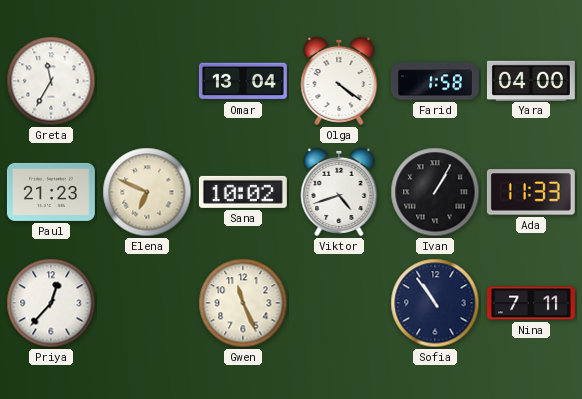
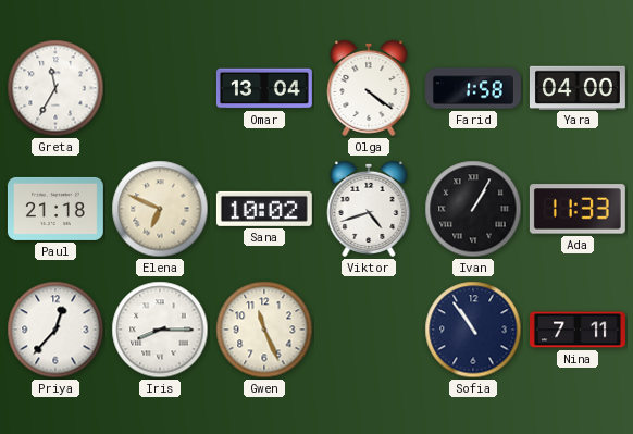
Paul: 21:23 -> 21:18 (55, 209)
Iris: none -> 8:15 (160, 330)
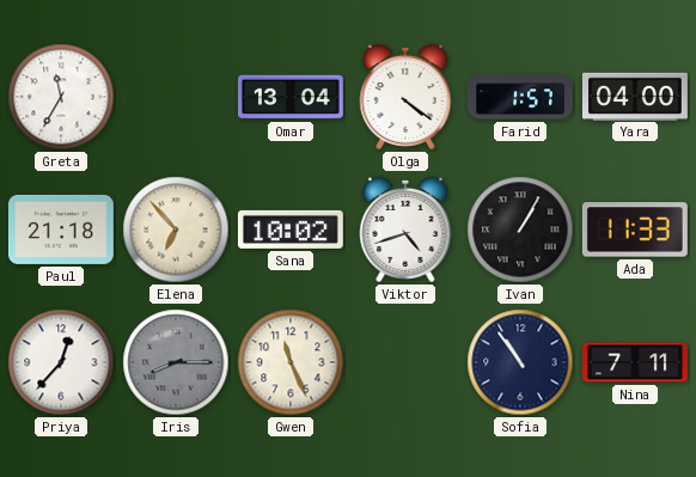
Farid: 1:58 -> 1:57 (521, 97)
Elena: 6:49 -> 6:53 (176, 230)
Iris dial: white -> grey (176, 362)
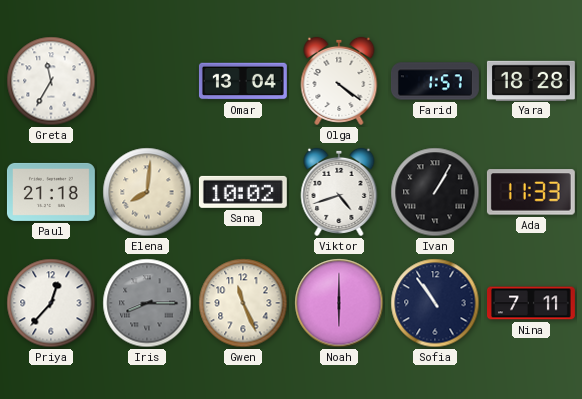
Yara: 04:00 -> 18:28 (531, 80)
Elena: 6:53 -> 8:01 (147, 192)
Noah: none -> 6:00 (339, 303)
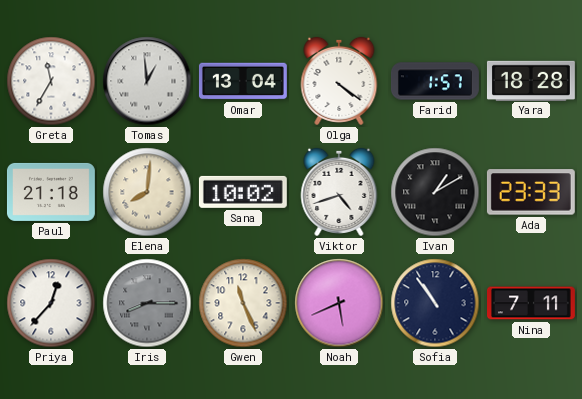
Tomas: none -> 12:59 (147, 81)
Ivan: 1:05 -> 1:10 (435, 192)
Ada: 11:33 -> 23:33 (531, 192)
Noah: 6:00 -> 5:41 (339, 303)
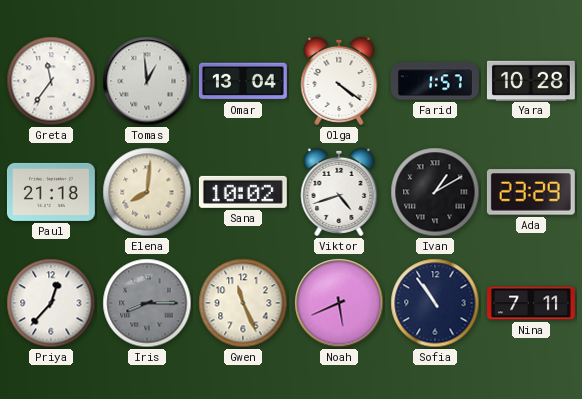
Greta: 11:35 -> 11:36 (51, 81)
Yara: 18:28 -> 10:28 (531, 80)
Ada: 23:33 -> 23:29 (531, 192)
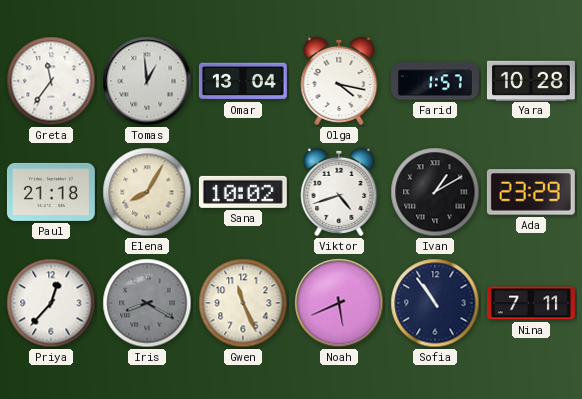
Olga: 4:21 -> 4:17 (339, 81)
Elena: 8:01 -> 8:05 (147, 192)
Iris: 8:15 -> 8:20 (147, 303)
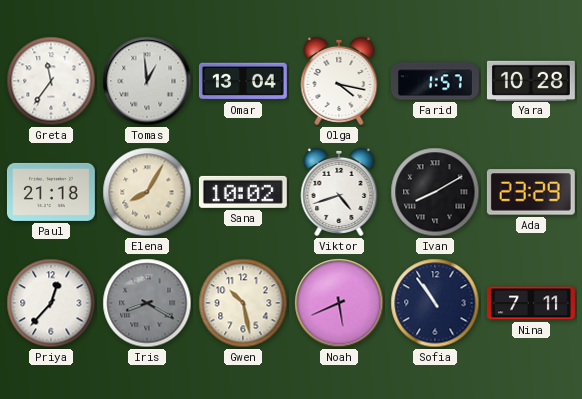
Ivan: 1:10 -> 8:10 (435, 192)
Gwen: 11:26 -> 10:28 (243, 303)
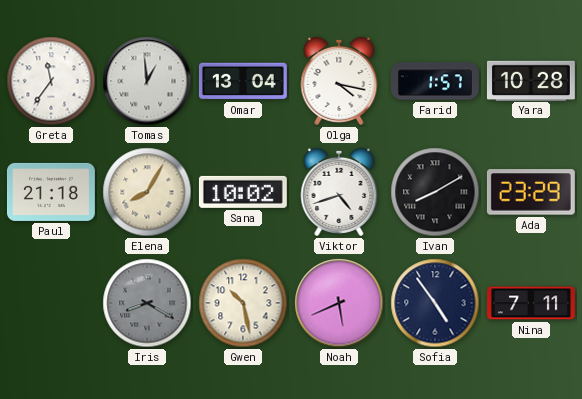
Priya: 12:37 -> none (51, 303)
Sofia: 10:54 -> 4:54 (435, 303)
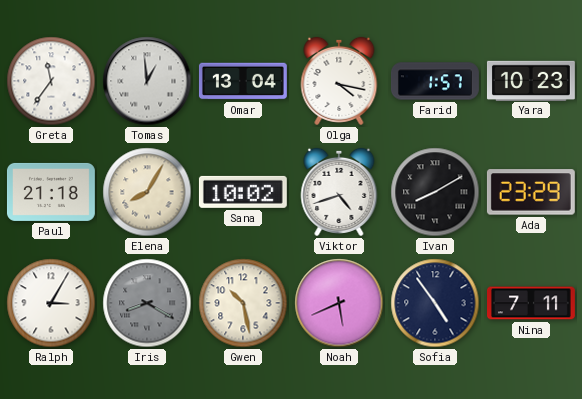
Yara: 10:28 -> 10:23 (531, 80)
Ralph: none -> 3:05 (51, 303)
